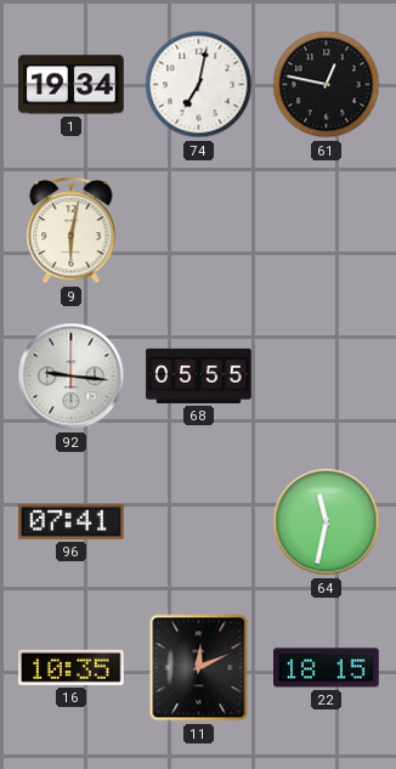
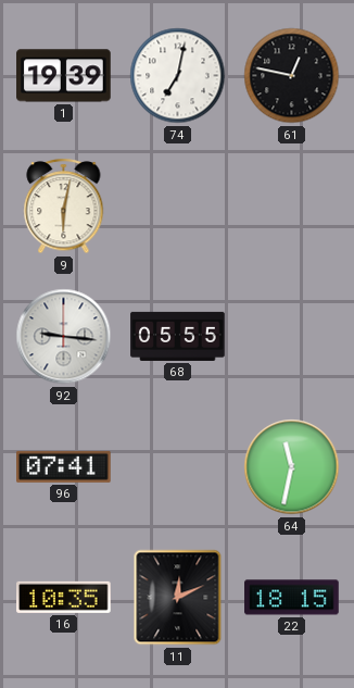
1: 19:34 -> 19:39 (64, 76)
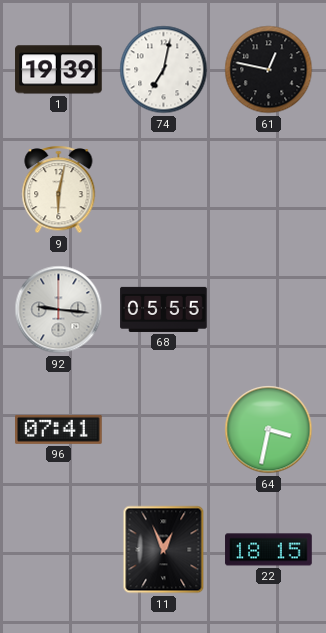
64: 11:32 -> 3:32 (269, 430)
16: 10:35 -> none (64, 597)
11: 12:11 -> 12:56 (164, 550)
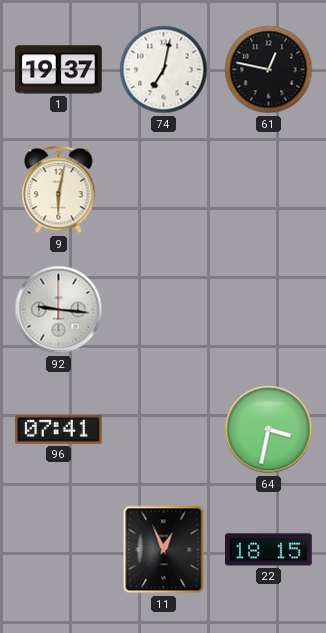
1: 19:39 -> 19:37 (59, 70)
68: 05:55 -> none (164, 309)
